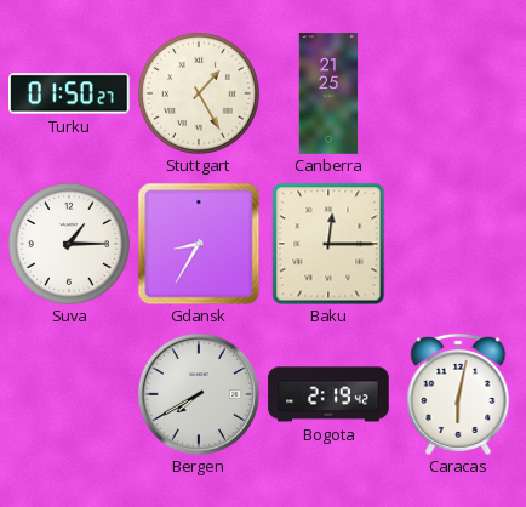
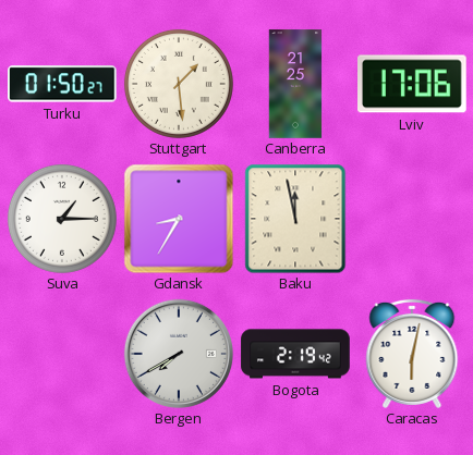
Stuttgart: 1:25 -> 1:29 (179, 84)
Lviv: none -> 17:06 (413, 84)
Baku: 12:15 -> 11:58 (295, 219)
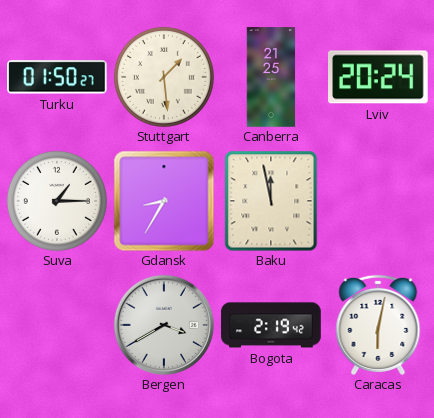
Lviv: 17:06 -> 20:24 (379, 77)
Bergen: 7:40 -> 3:40 (164, 325)
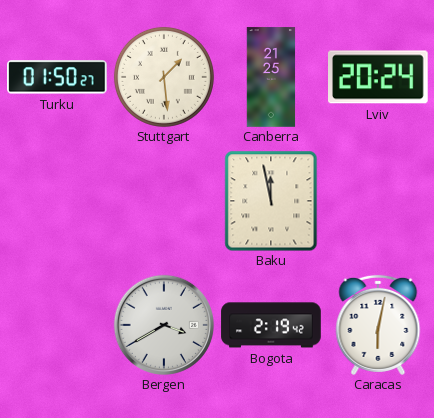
Suva: 1:15 -> none (57, 201)
Gdansk: 8:35 -> none (164, 201)
